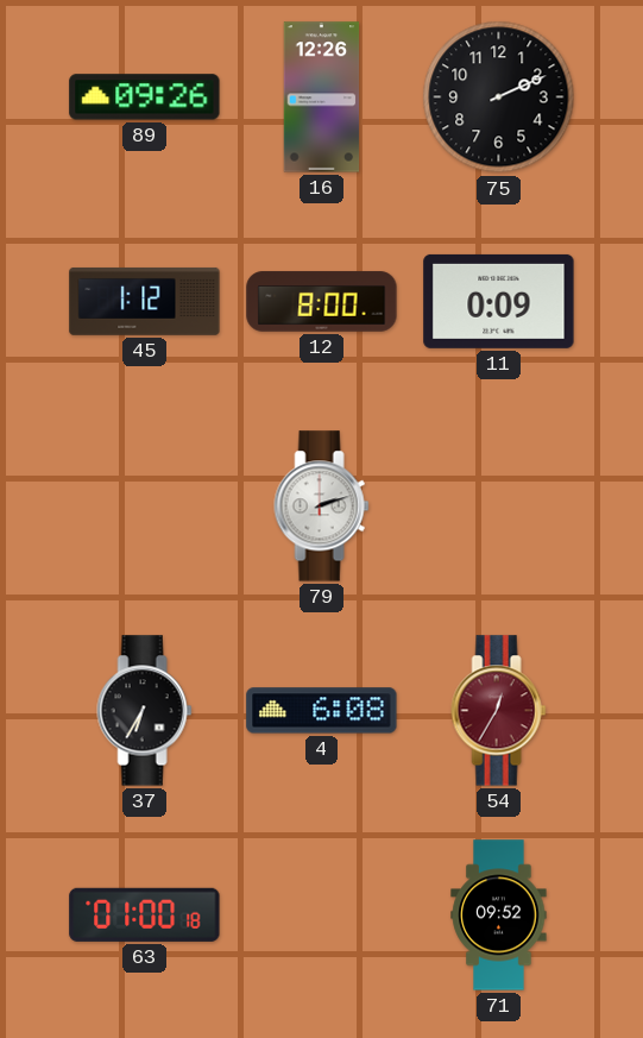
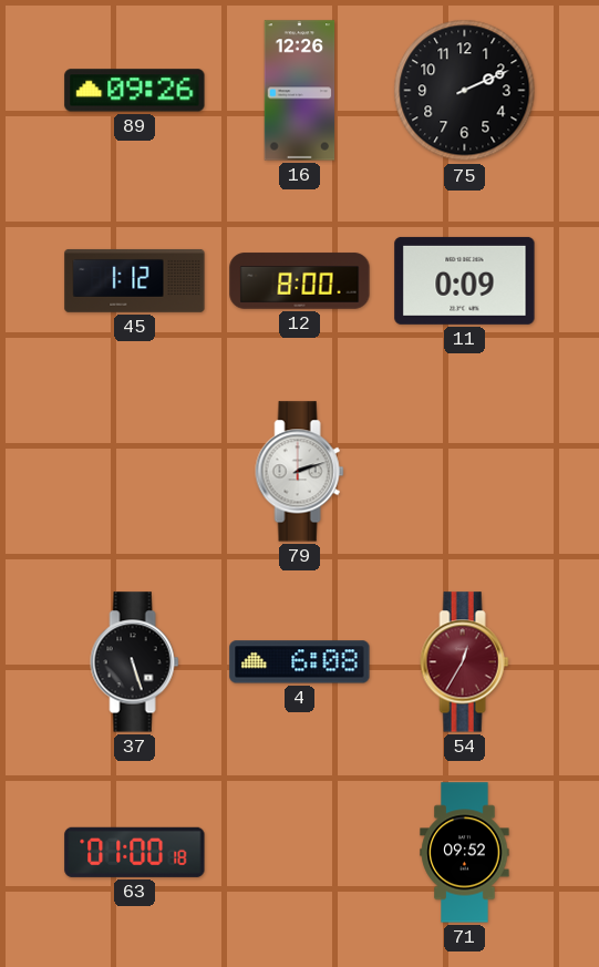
37: 6:35 -> 5:27 (135, 662)
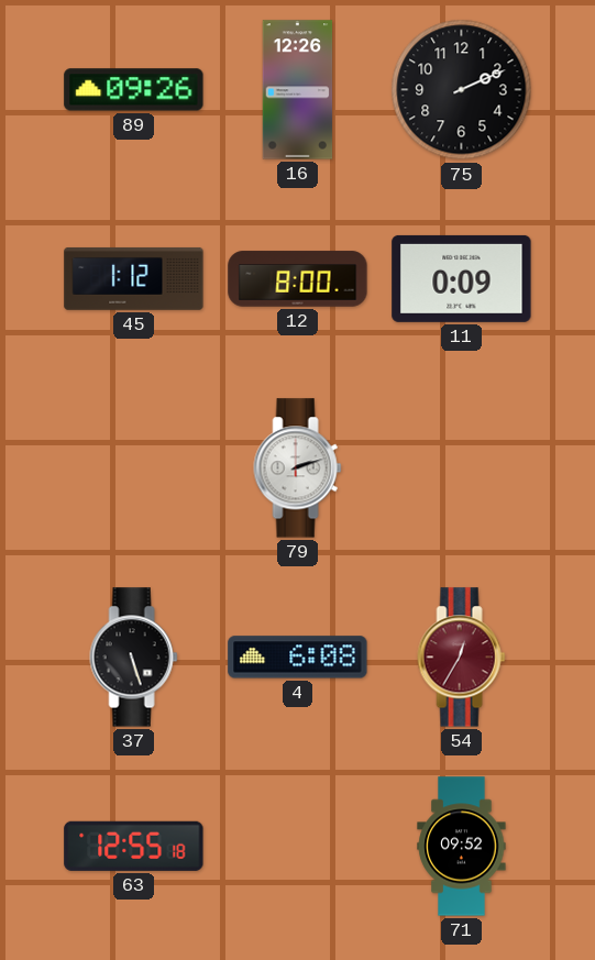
63: 01:00 -> 12:55 (134, 846)
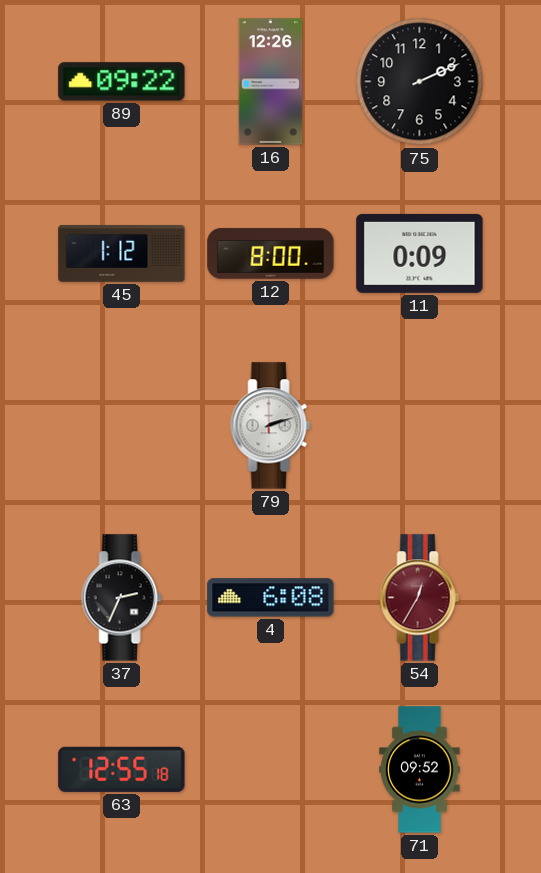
89: 09:26 -> 09:22 (122, 82)
37: 5:27 -> 2:34 (122, 598)
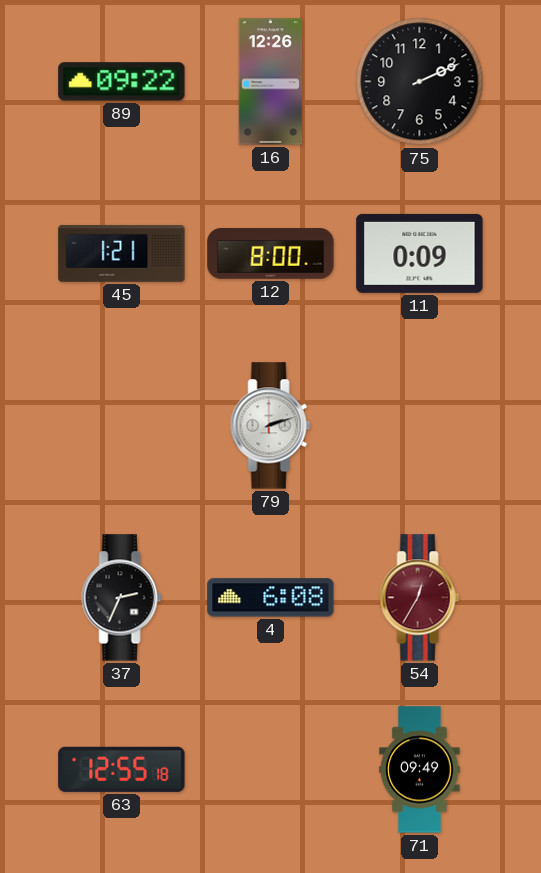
45: 1:12 -> 1:21 (122, 253)
71: 09:52 -> 09:49 (420, 770)
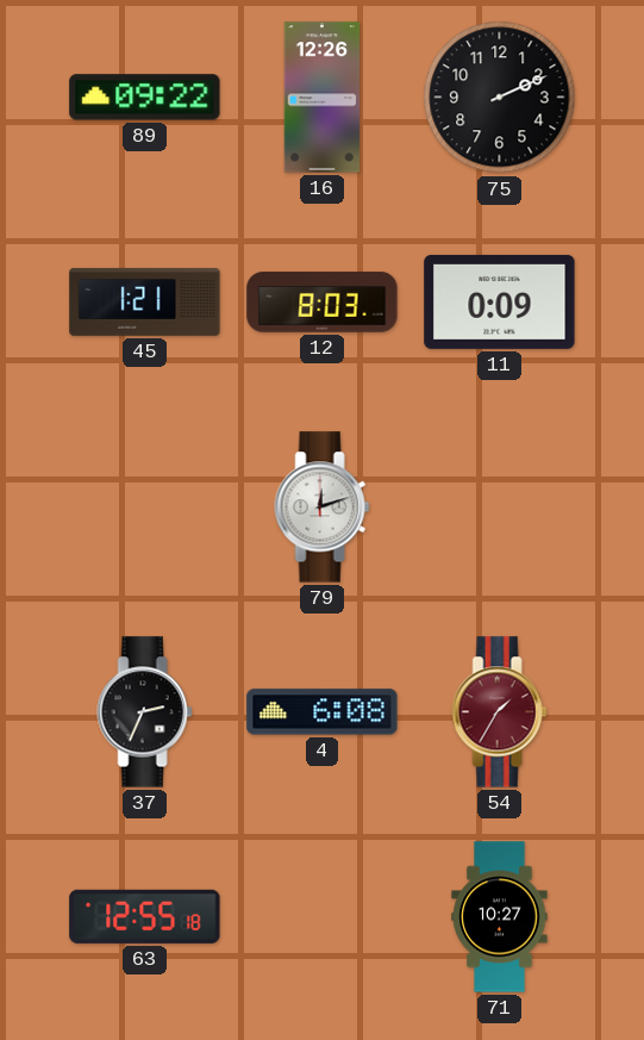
12: 8:00 -> 8:03 (323, 303)
79: 2:12 -> 12:12 (323, 507)
54: 12:35 -> 1:35 (500, 712)
71: 09:49 -> 10:27 (500, 917)
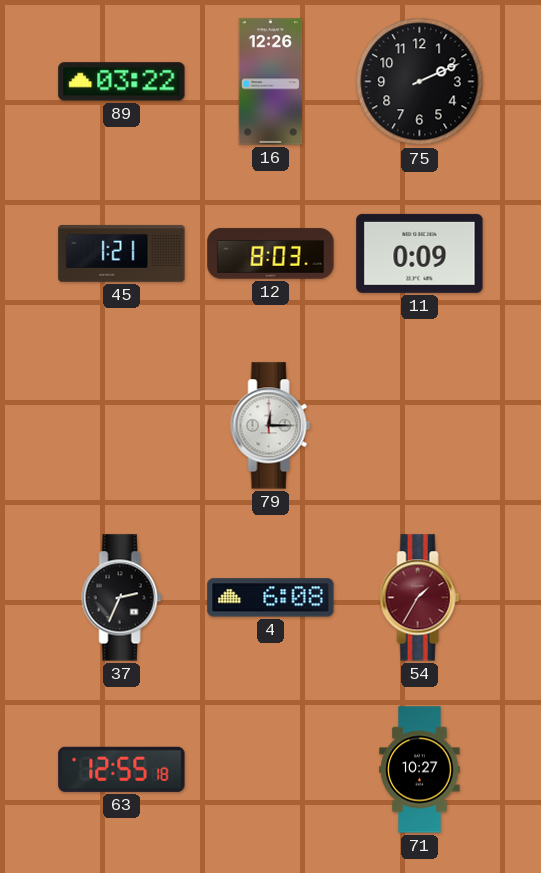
89: 09:22 -> 03:22 (122, 82)
79: 12:12 -> 12:15 (271, 426)
